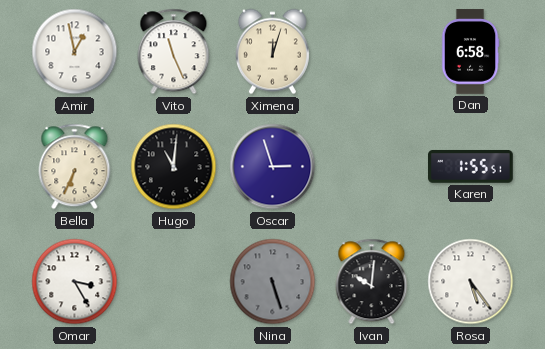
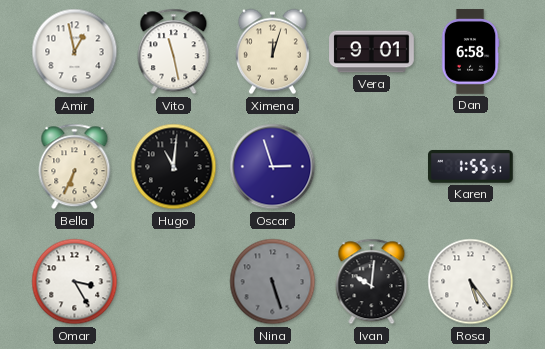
Vito: 11:26 -> 11:28 (174, 52)
Vera: none -> 9:01 (372, 52)
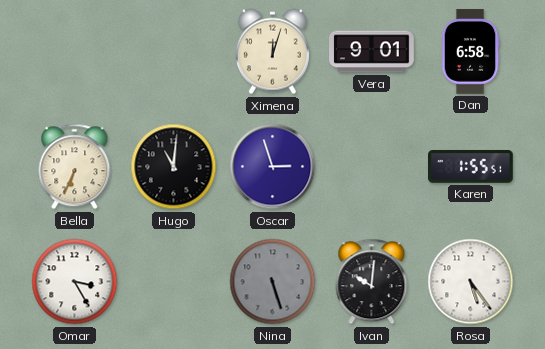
Amir: 12:58 -> none (75, 52)
Vito: 11:28 -> none (174, 52)
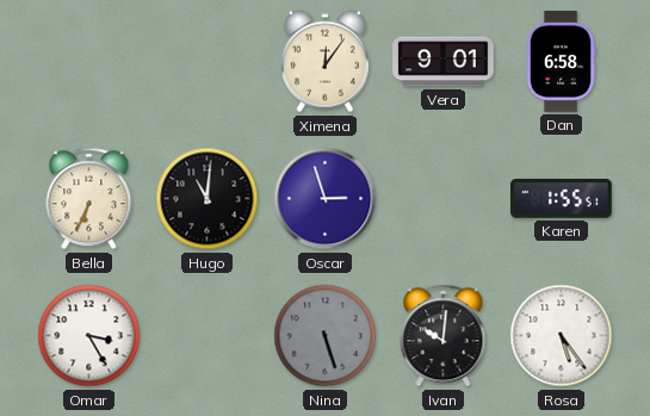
Ximena: 12:03 -> 12:06 (324, 62)
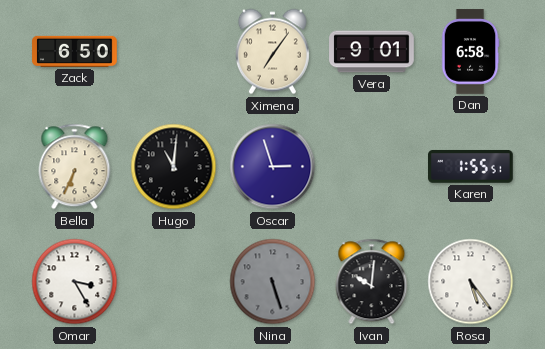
Zack: none -> 6:50 (75, 51)
Ximena: 12:06 -> 7:06 (272, 52)
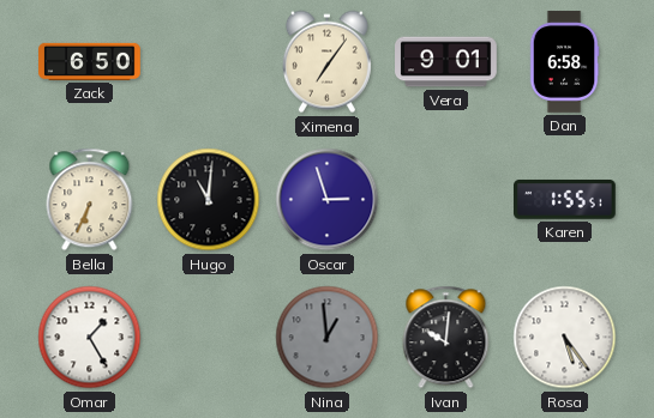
Omar: 3:25 -> 1:25 (90, 338)
Nina: 5:27 -> 12:59 (328, 338)
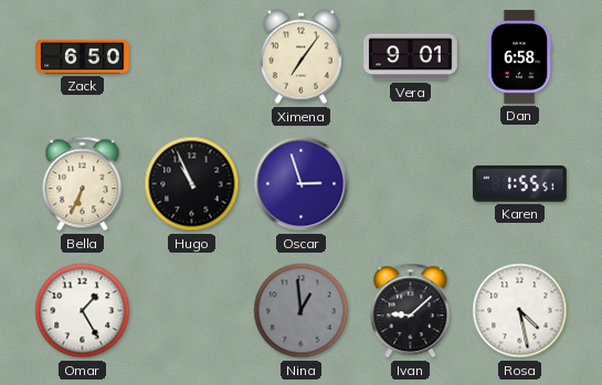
Hugo: 11:01 -> 10:56 (192, 184)
Ivan: 10:01 -> 9:08 (411, 311)
Rosa: 5:24 -> 4:28 (520, 311)
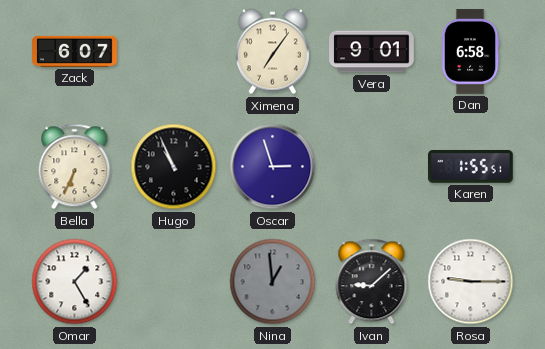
Zack: 6:50 -> 6:07 (75, 51)
Rosa: 4:28 -> 9:15 (471, 282)
